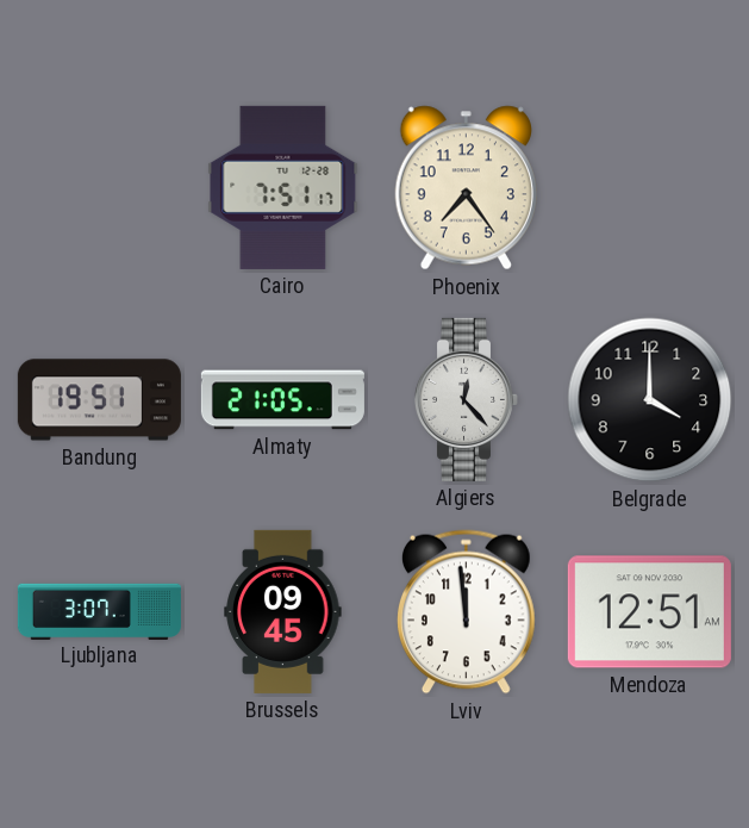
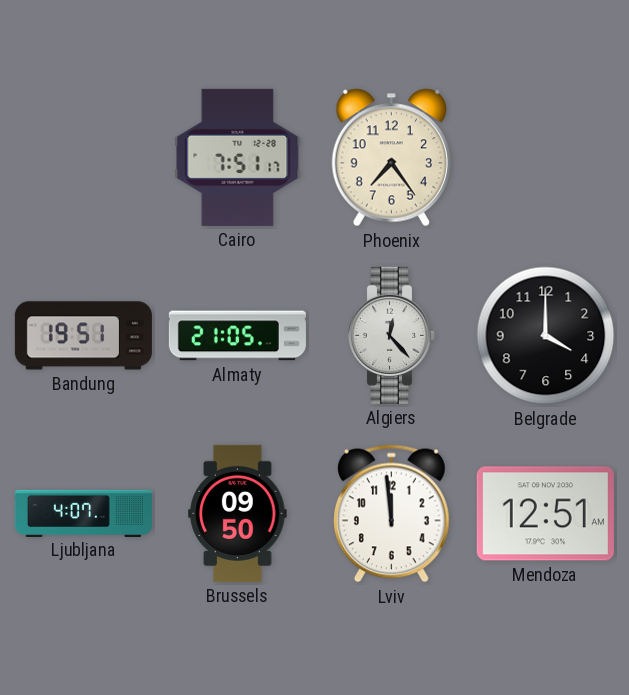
Ljubljana: 3:07 -> 4:07 (83, 513)
Brussels: 09:45 -> 09:50 (238, 513)
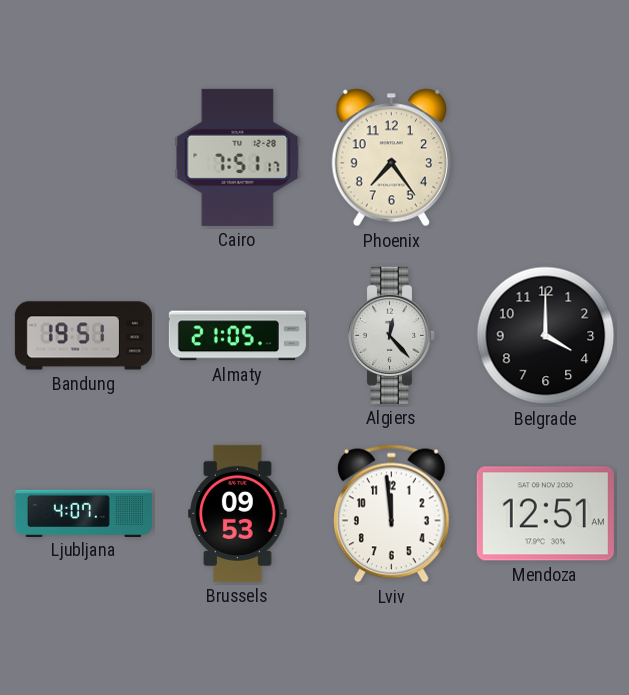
Brussels: 09:50 -> 09:53 (238, 513)
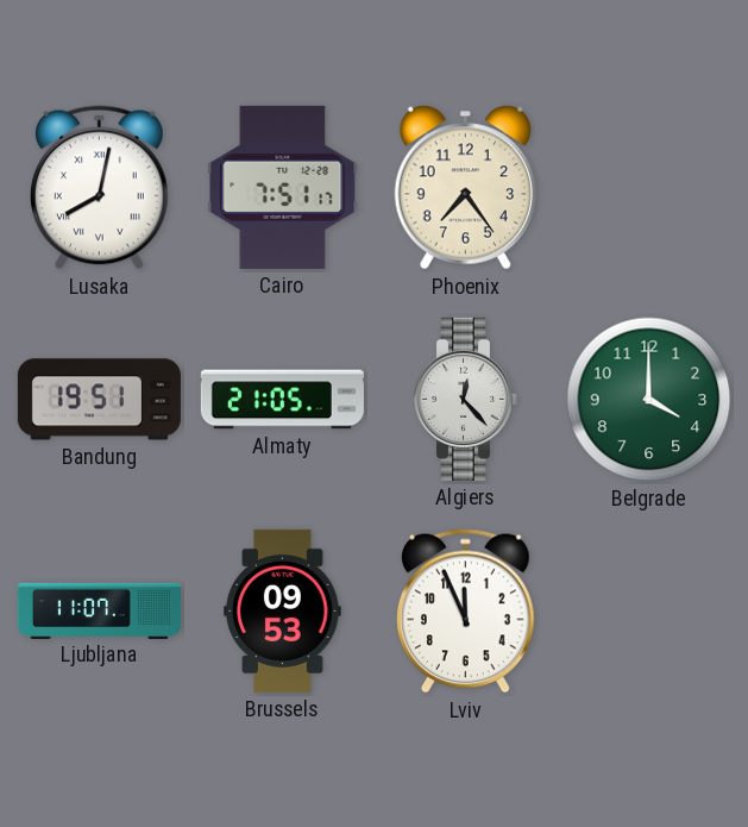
Lusaka: none -> 8:02 (99, 188)
Belgrade dial: black -> green (649, 400)
Ljubljana: 4:07 -> 11:07 (99, 610)
Lviv: 11:59 -> 11:56 (465, 612)
Mendoza: 12:51 -> none (545, 514)
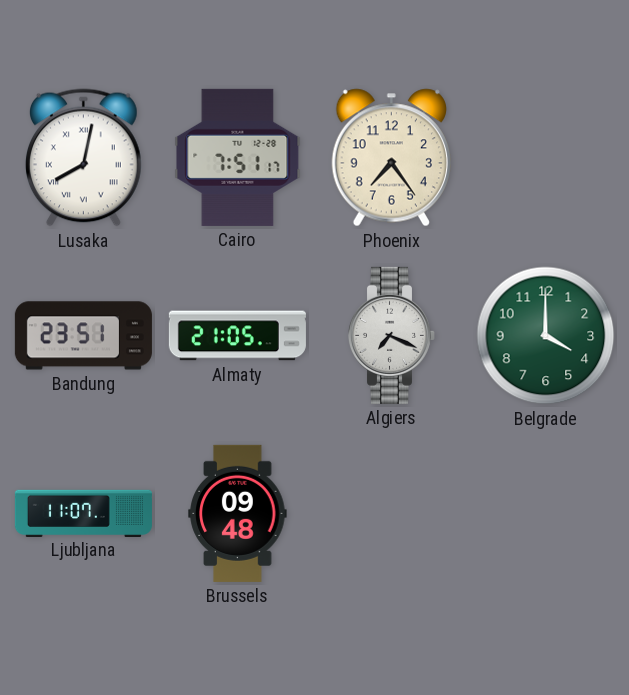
Bandung: 19:51 -> 23:51 (83, 336)
Algiers: 12:23 -> 7:19 (391, 335)
Brussels: 09:53 -> 09:48 (238, 513)
Lviv: 11:56 -> none (465, 612)
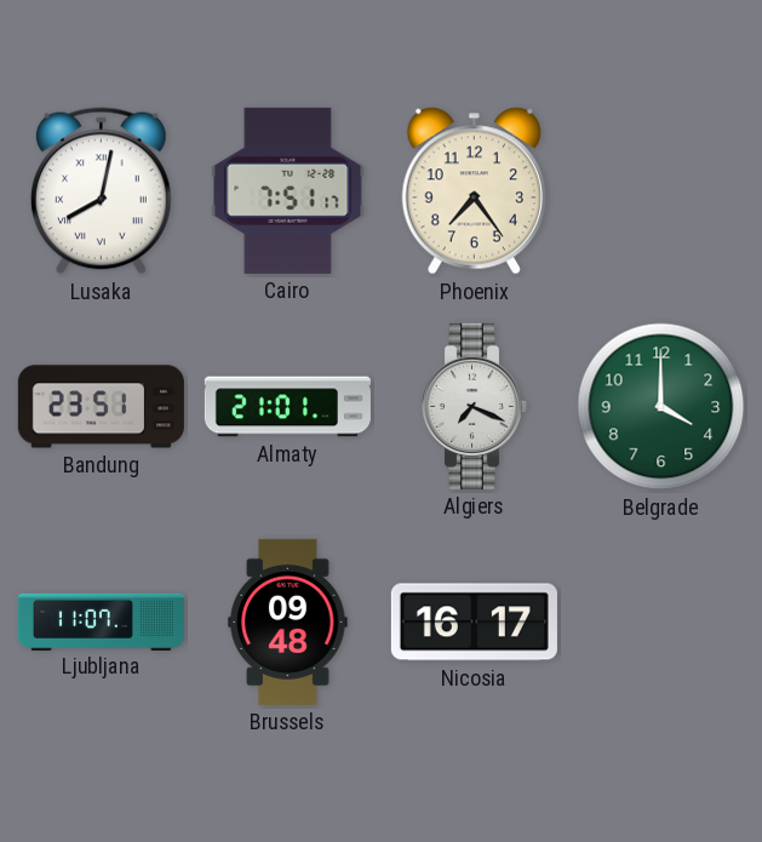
Almaty: 21:05 -> 21:01 (287, 407)
Nicosia: none -> 16:17 (474, 623)
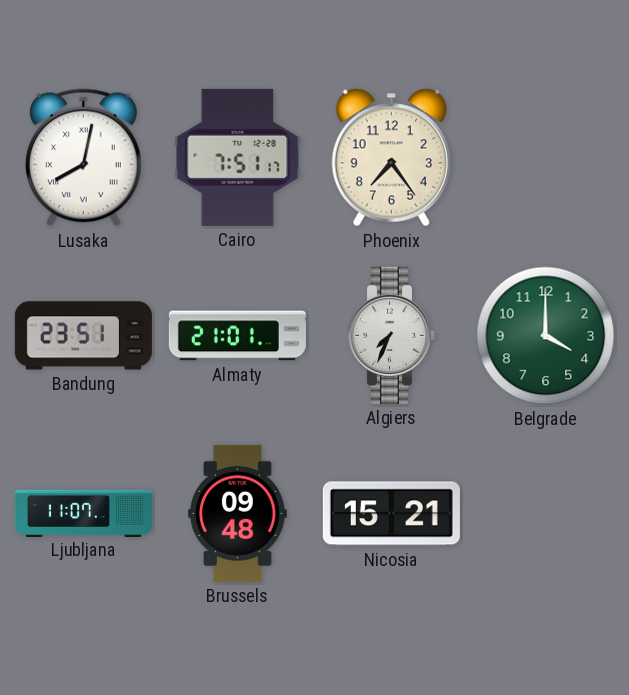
Algiers: 7:19 -> 7:34 (391, 335)
Nicosia: 16:17 -> 15:21 (391, 514)
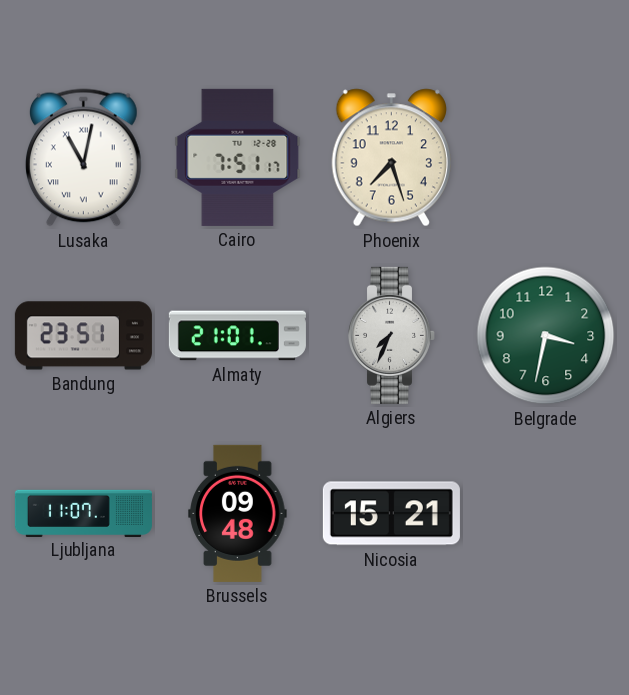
Lusaka: 8:02 -> 11:02 (83, 158)
Phoenix: 7:24 -> 7:27 (391, 158)
Belgrade: 4:00 -> 3:32 (546, 336)
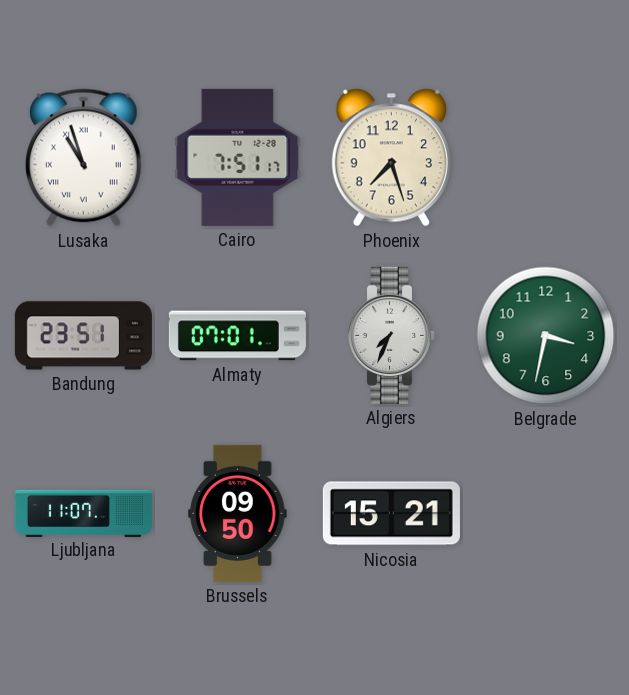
Lusaka: 11:02 -> 10:57 (83, 158)
Almaty: 21:01 -> 07:01 (237, 336)
Brussels: 09:48 -> 09:50 (238, 513)
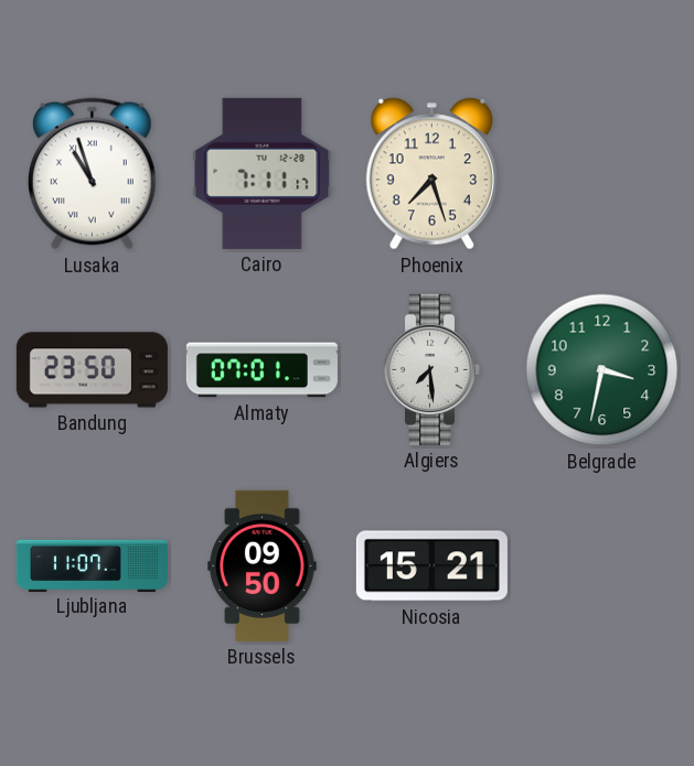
Cairo: 7:51 -> 7:11 (263, 173)
Bandung: 23:51 -> 23:50 (92, 370)
Algiers: 7:34 -> 7:29 (431, 369)
